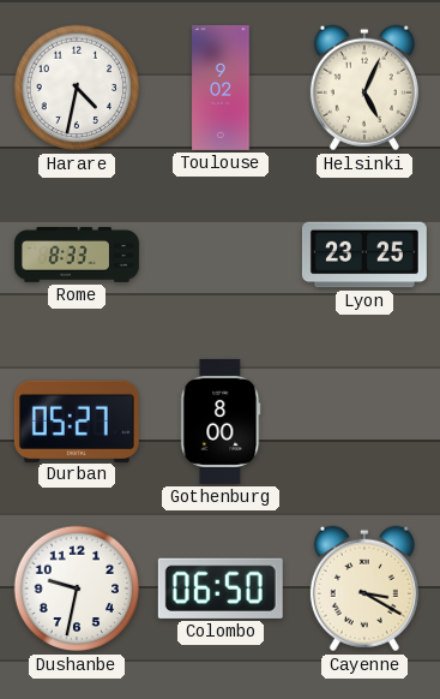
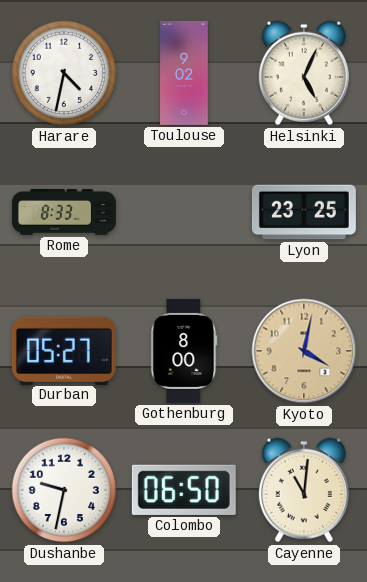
Kyoto: none -> 4:02 (304, 351)
Cayenne: 3:20 -> 11:01 (304, 490)
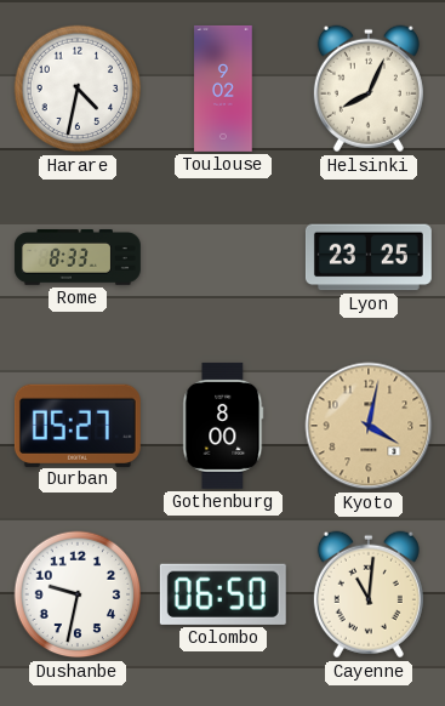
Helsinki: 5:04 -> 8:04 (369, 89)
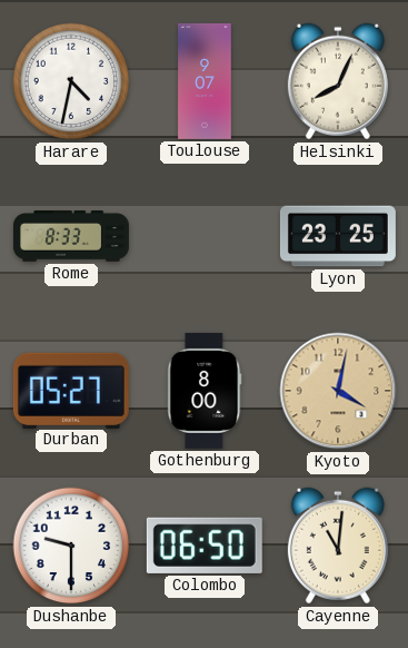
Toulouse: 9:02 -> 9:07 (205, 81)
Dushanbe: 9:32 -> 9:30 (71, 546)
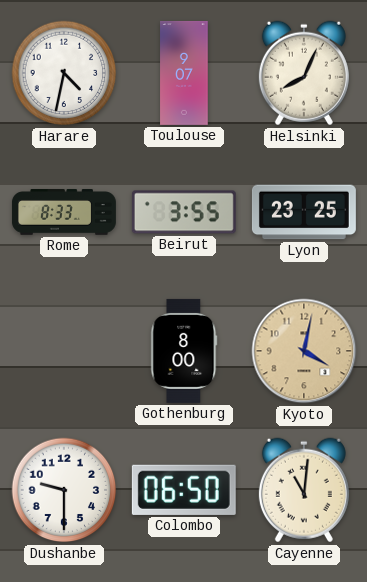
Beirut: none -> 3:55 (184, 212)
Durban: 05:27 -> none (71, 390)
